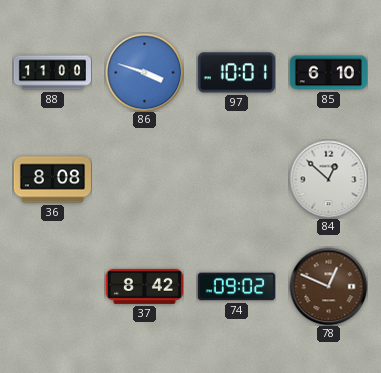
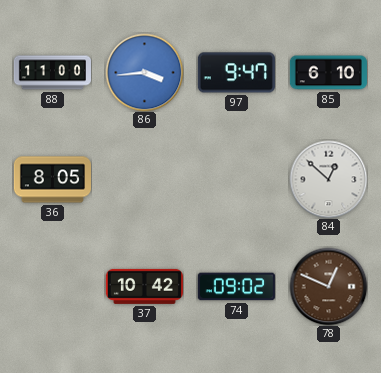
86: 3:48 -> 3:44 (144, 72)
97: 10:01 -> 9:47 (236, 73)
36: 8:08 -> 8:05 (52, 180)
37: 8:42 -> 10:42 (144, 286)
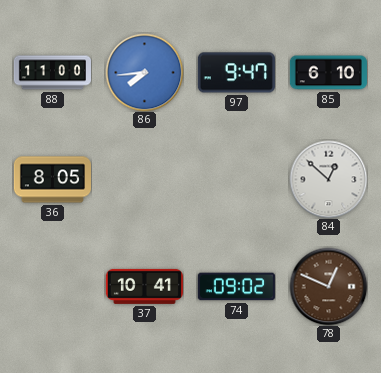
86: 3:44 -> 7:44 (144, 72)
37: 10:42 -> 10:41 (144, 286)
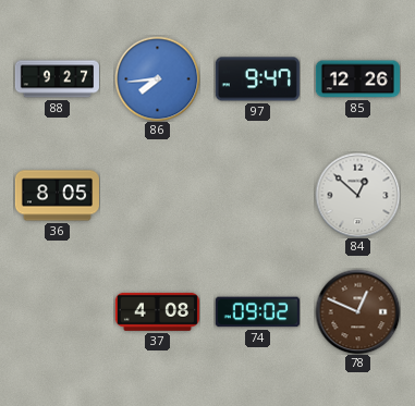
88: 11:00 -> 9:27 (57, 79)
85: 6:10 -> 12:26 (357, 79)
37: 10:41 -> 4:08 (157, 311)
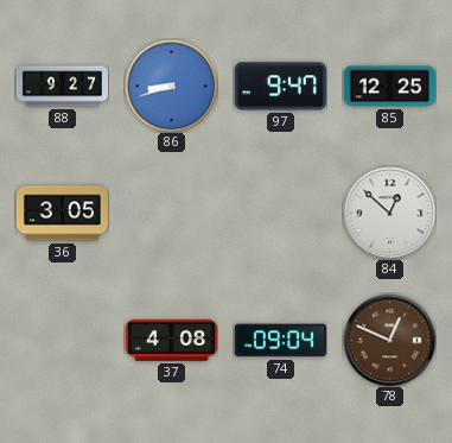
86: 7:44 -> 8:42 (171, 86)
85: 12:26 -> 12:25 (389, 87)
36: 8:05 -> 3:05 (62, 214)
74: 09:02 -> 09:04 (280, 341)
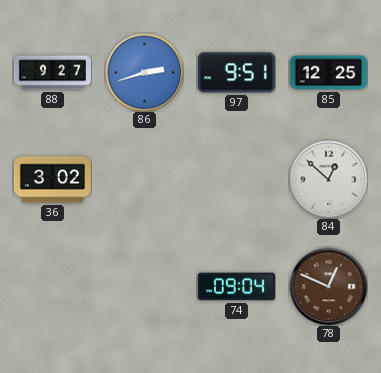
86: 8:42 -> 2:42 (144, 72)
97: 9:47 -> 9:51 (236, 73)
36: 3:05 -> 3:02 (52, 180)
37: 4:08 -> none (171, 340)
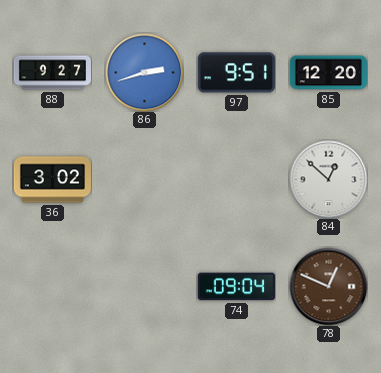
85: 12:25 -> 12:20 (328, 73)
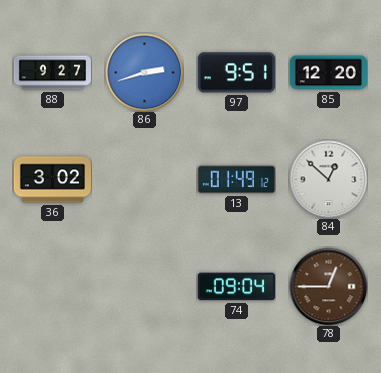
13: none -> 01:49 (236, 180)
78: 12:49 -> 12:45 (328, 286)
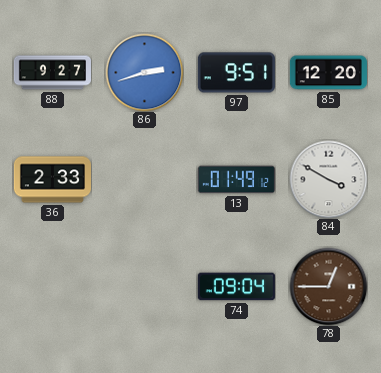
36: 3:02 -> 2:33 (52, 180)
84: 12:52 -> 3:50 (328, 179)
